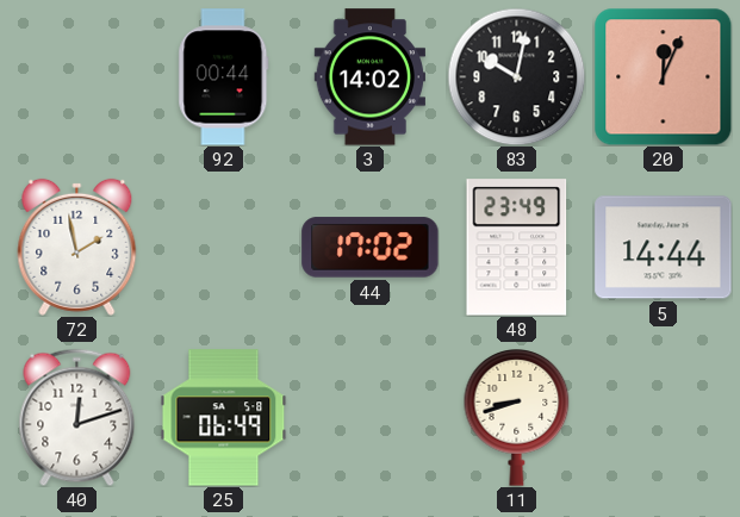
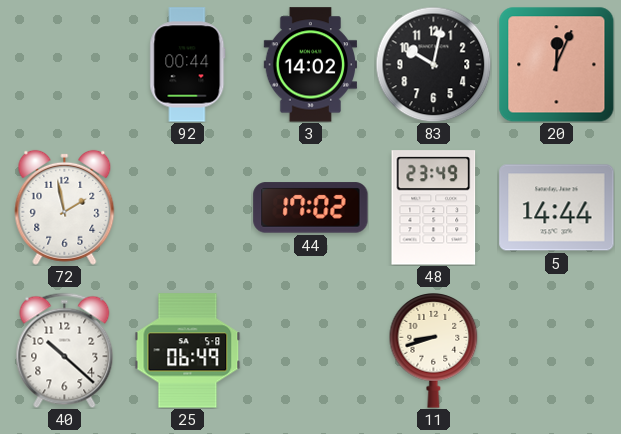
40: 12:12 -> 10:22 (65, 350)
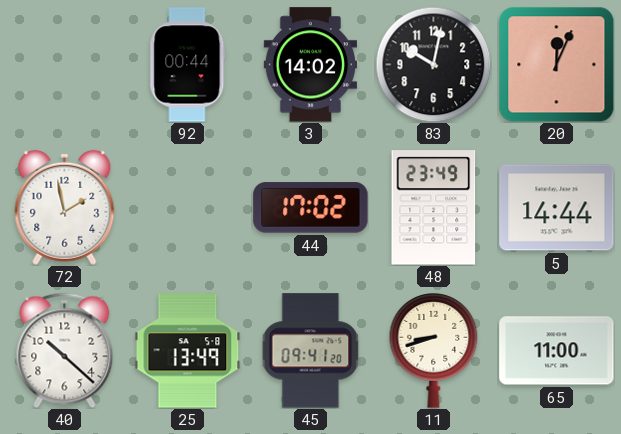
25: 06:49 -> 13:49 (188, 351)
45: none -> 09:41 (311, 351)
65: none -> 11:00 (557, 351)
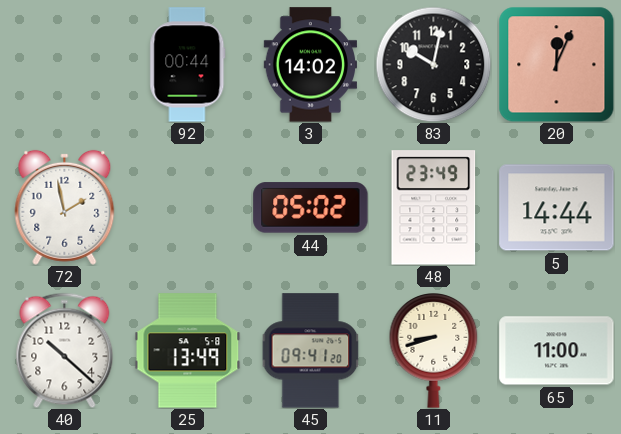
44: 17:02 -> 05:02 (311, 208)
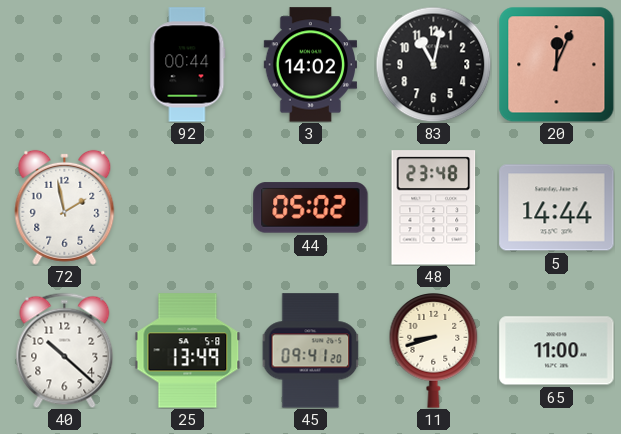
83: 10:02 -> 11:02 (433, 64)
48: 23:49 -> 23:48 (434, 208)
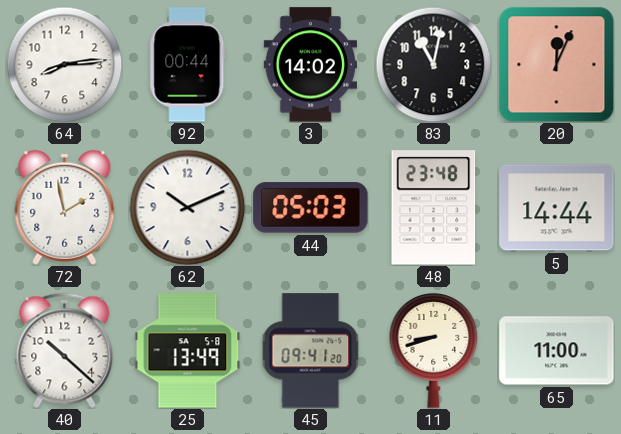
64: none -> 8:14 (64, 64)
62: none -> 10:11 (187, 207)
44: 05:02 -> 05:03 (311, 208)
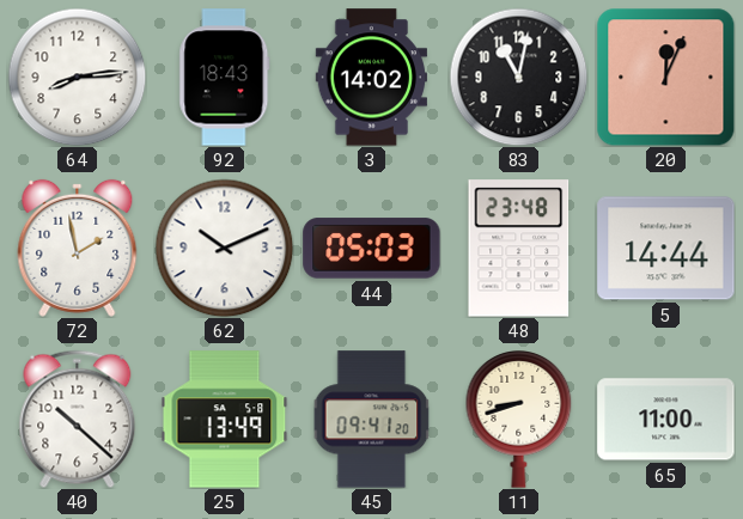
92: 00:44 -> 18:43 (225, 78)
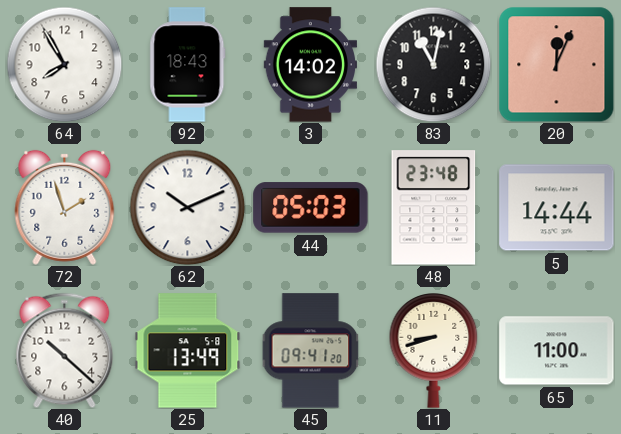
64: 8:14 -> 7:55 (64, 64)
72: 1:58 -> 1:57 (65, 207)
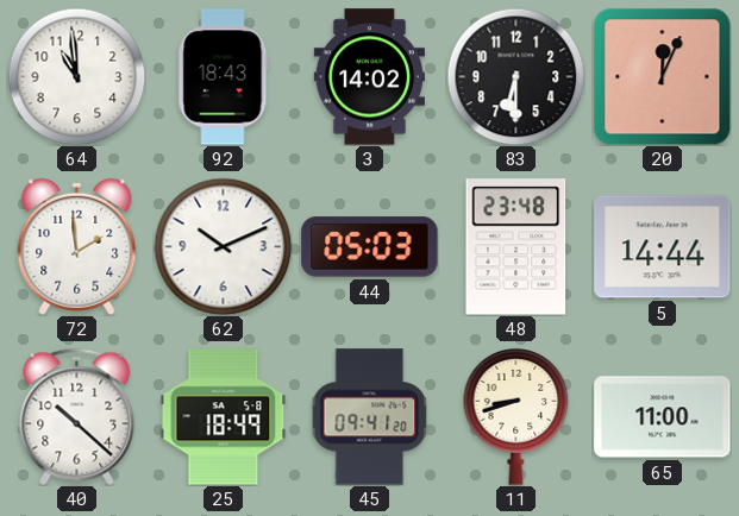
64: 7:55 -> 10:59 (76, 76)
83: 11:02 -> 6:30 (515, 76)
72: 1:57 -> 1:59 (77, 246)
25: 13:49 -> 18:49 (224, 417)
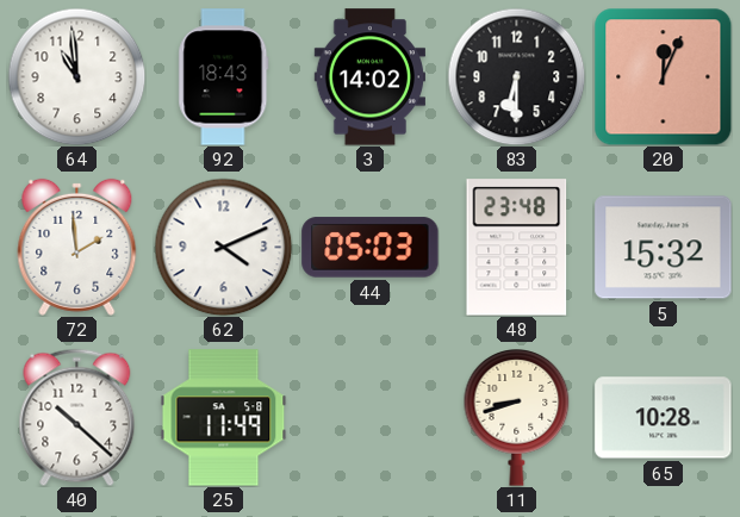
62: 10:11 -> 4:11 (223, 247)
5: 14:44 -> 15:32 (664, 248)
25: 18:49 -> 11:49 (224, 418)
45: 09:41 -> none (370, 417)
65: 11:00 -> 10:28 (664, 418)
